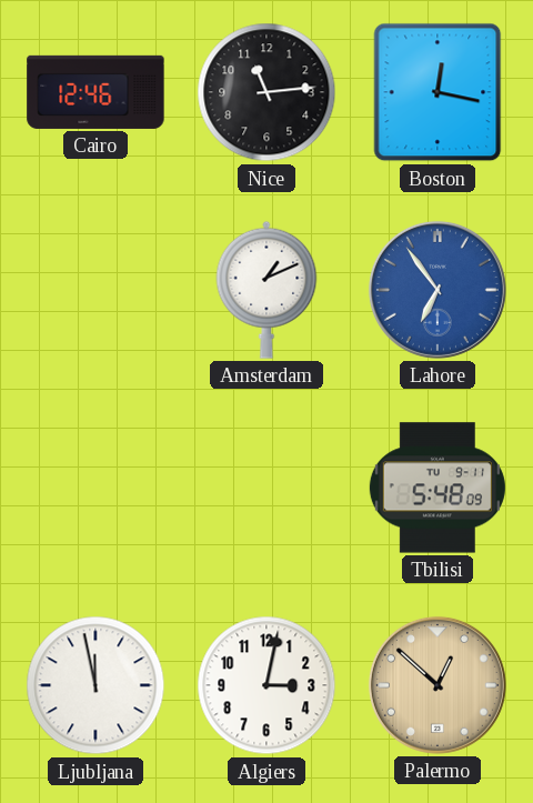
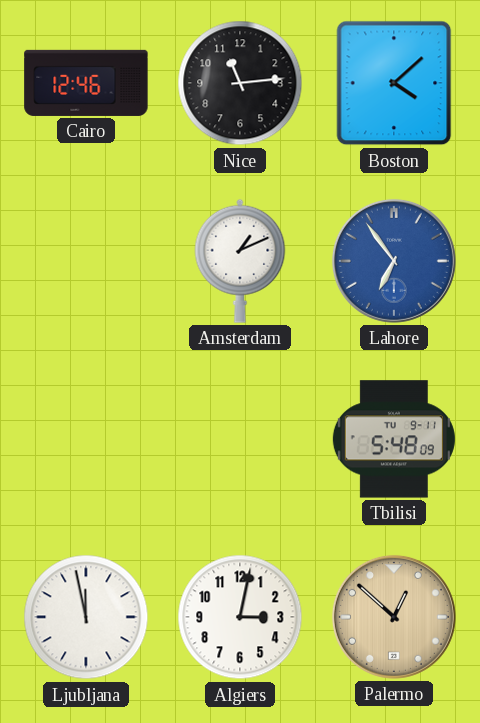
Boston: 12:17 -> 4:08 (394, 83)
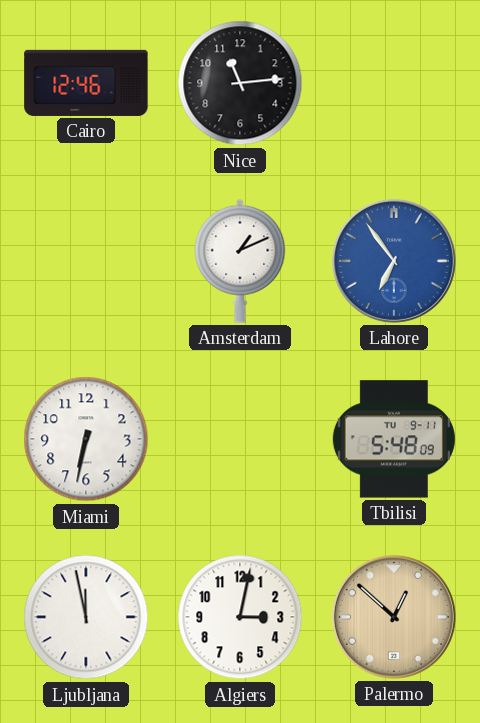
Boston: 4:08 -> none (394, 83)
Miami: none -> 6:32 (86, 439)
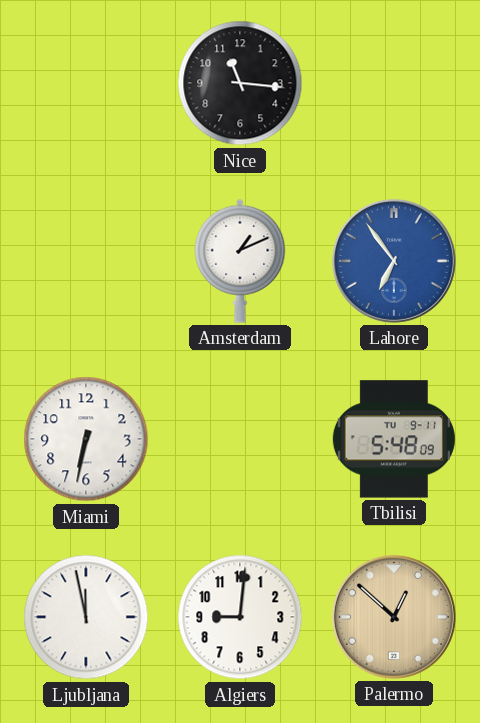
Cairo: 12:46 -> none (86, 83)
Nice: 11:14 -> 11:16 (240, 83)
Algiers: 3:02 -> 9:01 (240, 617)
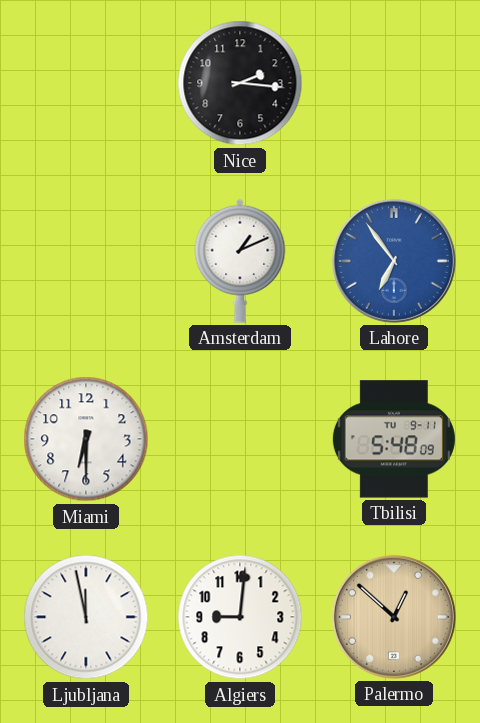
Nice: 11:16 -> 2:16 (240, 83)
Miami: 6:32 -> 6:30 (86, 439)
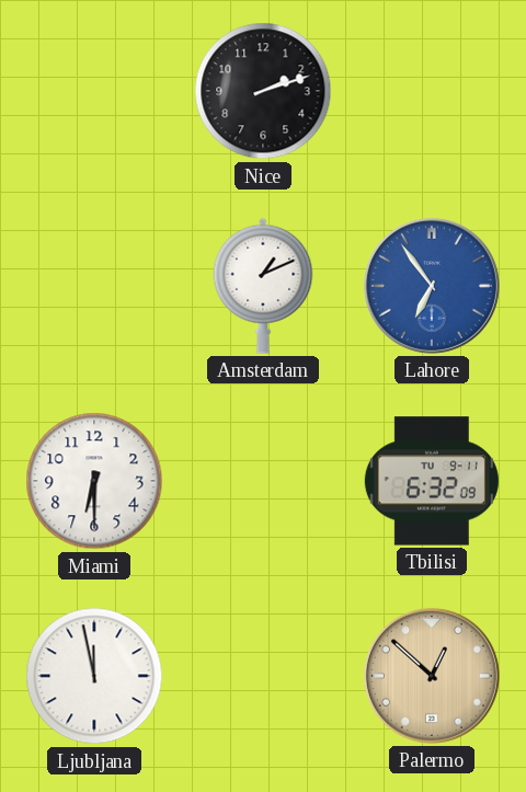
Nice: 2:16 -> 2:12 (263, 91)
Tbilisi: 5:48 -> 6:32 (432, 481)
Algiers: 9:01 -> none (240, 617)
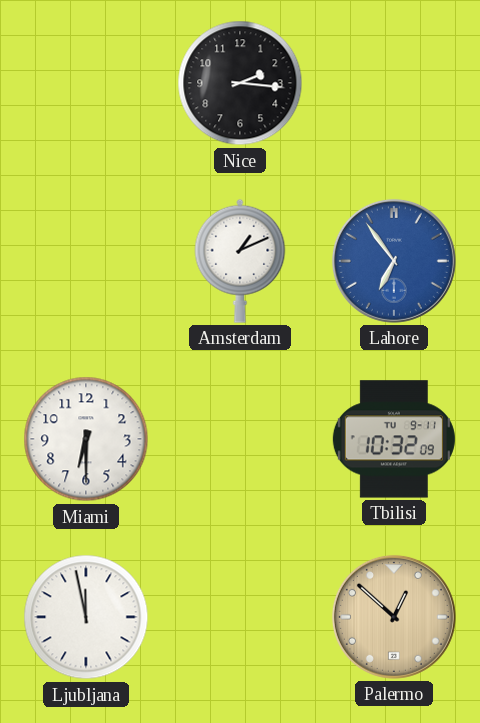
Nice: 2:12 -> 2:16 (240, 83)
Tbilisi: 6:32 -> 10:32 (394, 439)
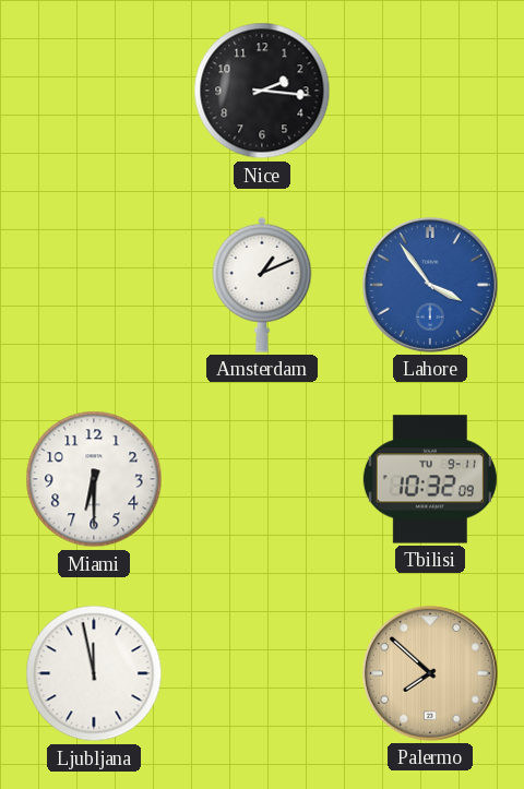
Lahore: 6:54 -> 3:54 (430, 285)
Palermo: 12:52 -> 7:52 (430, 673)
